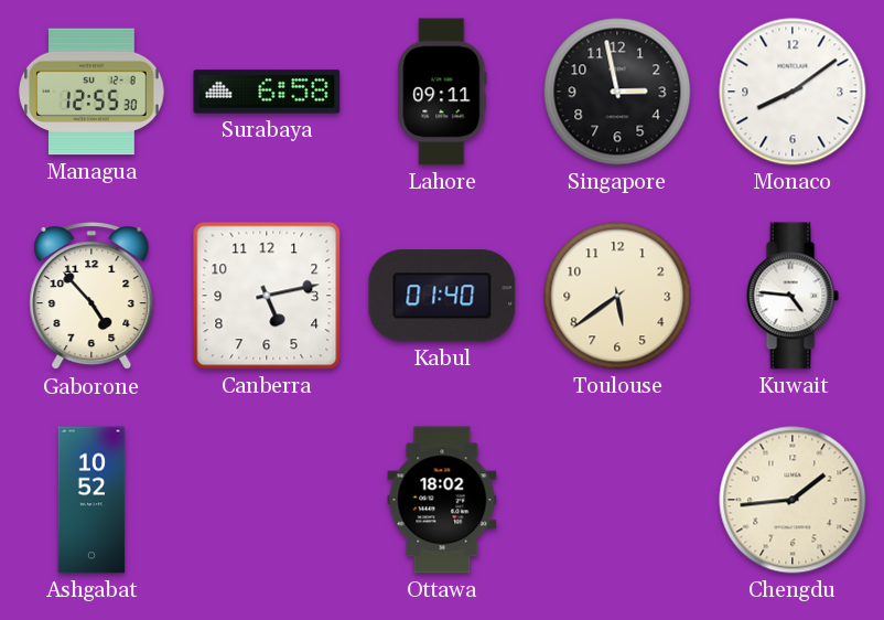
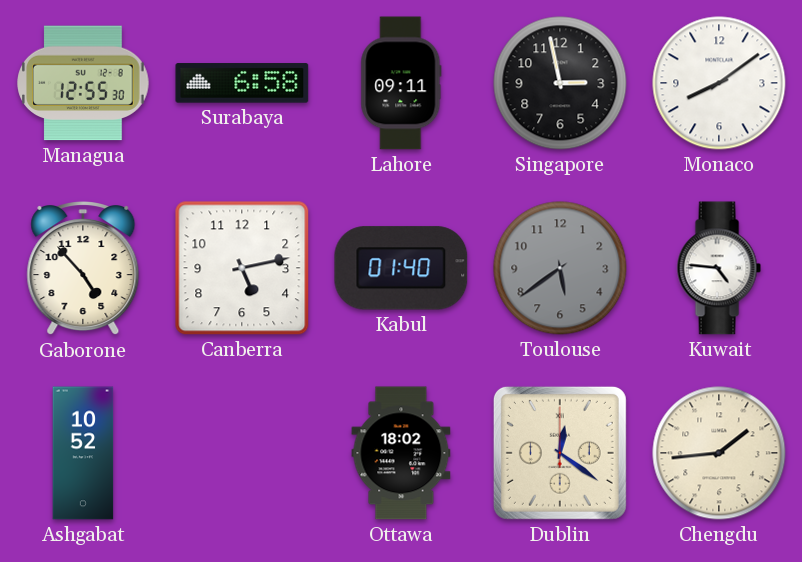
Toulouse dial: cream -> grey (560, 268)
Dublin: none -> 12:21 (560, 453)
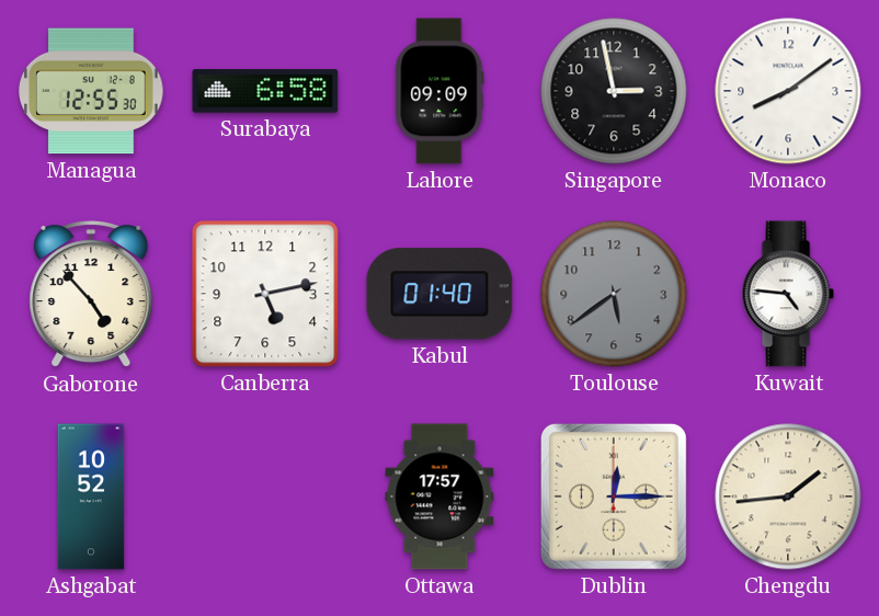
Lahore: 09:11 -> 09:09 (439, 91)
Ottawa: 18:02 -> 17:57 (439, 497)
Dublin: 12:21 -> 12:15 (614, 497)
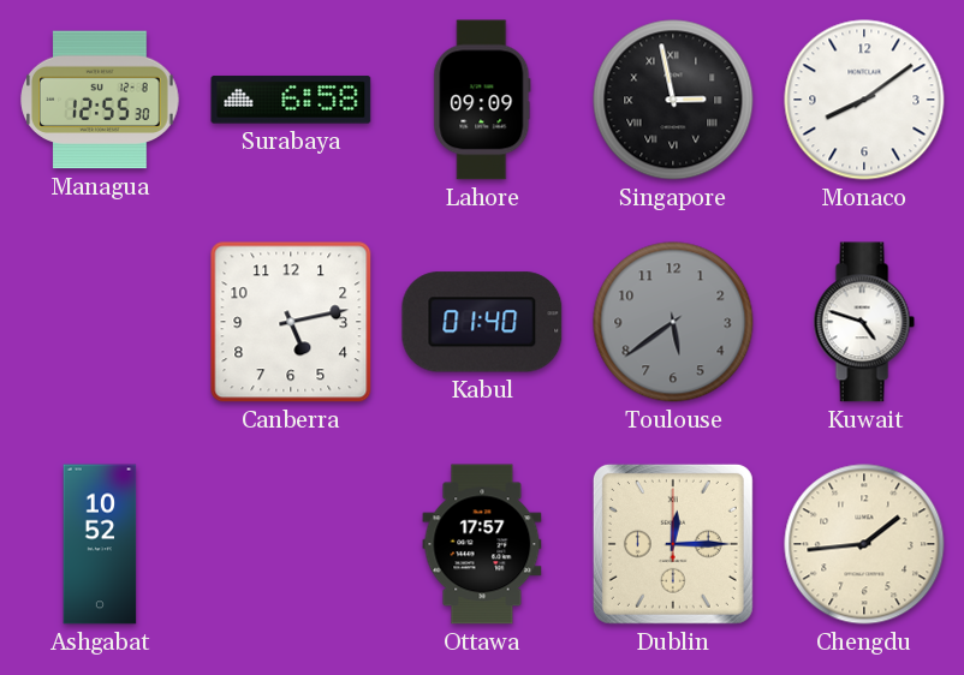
Singapore numerals: Arabic -> Roman (673, 100)
Gaborone: 4:53 -> none (91, 295)
Kuwait: 4:46 -> 4:48 (864, 322)
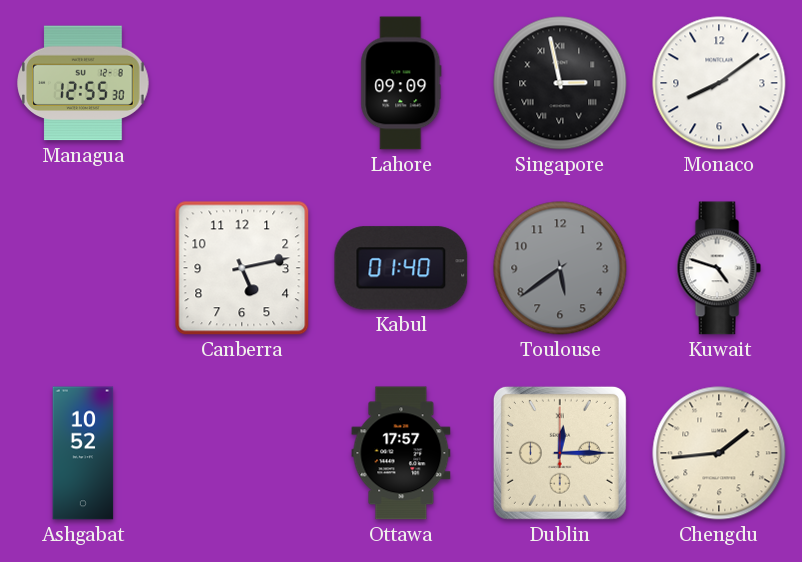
Surabaya: 6:58 -> none (291, 100)
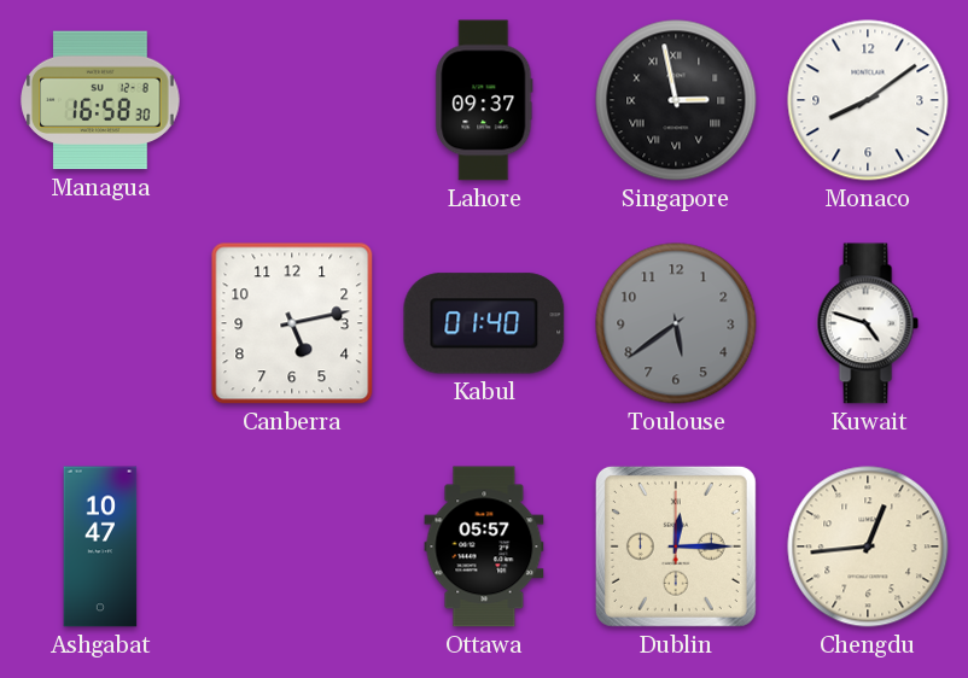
Managua: 12:55 -> 16:58 (100, 100)
Lahore: 09:09 -> 09:37 (484, 100)
Ashgabat: 10:52 -> 10:47 (100, 547)
Ottawa: 17:57 -> 05:57 (484, 547)
Chengdu: 1:44 -> 12:44 (868, 547)
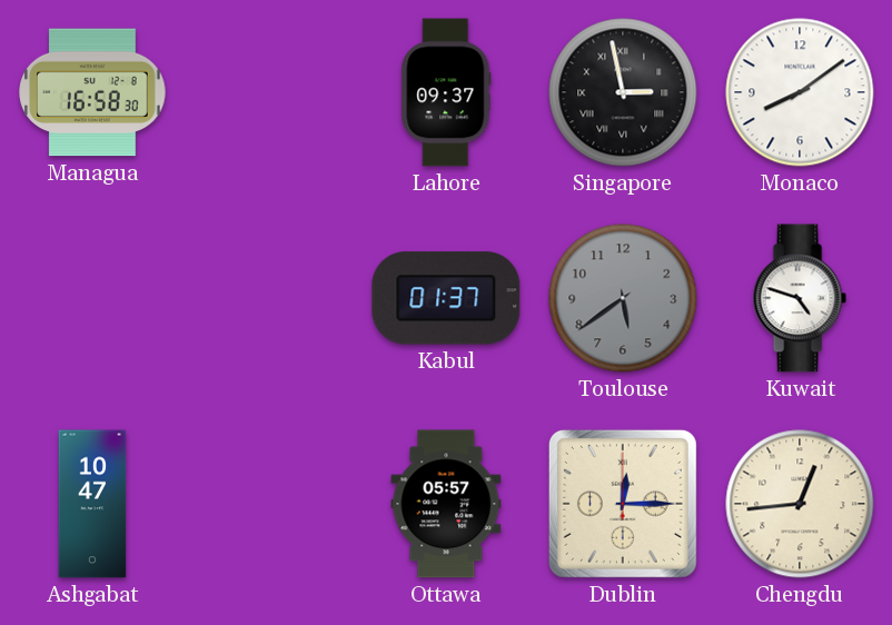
Canberra: 5:13 -> none (292, 323)
Kabul: 01:40 -> 01:37 (446, 298)
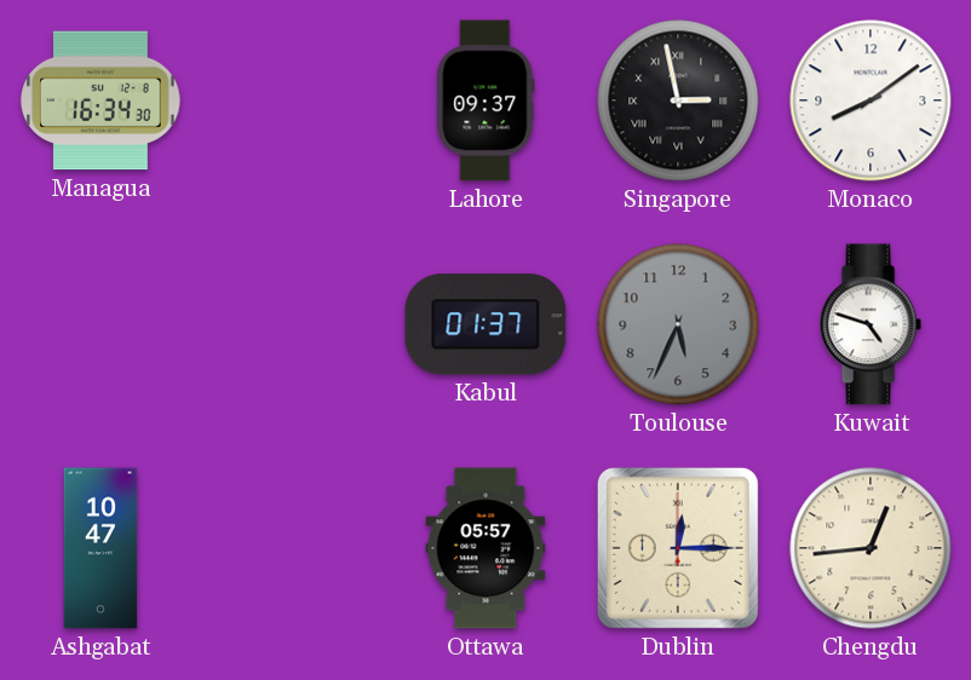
Managua: 16:58 -> 16:34 (100, 100)
Toulouse: 5:39 -> 5:34 (678, 324)
